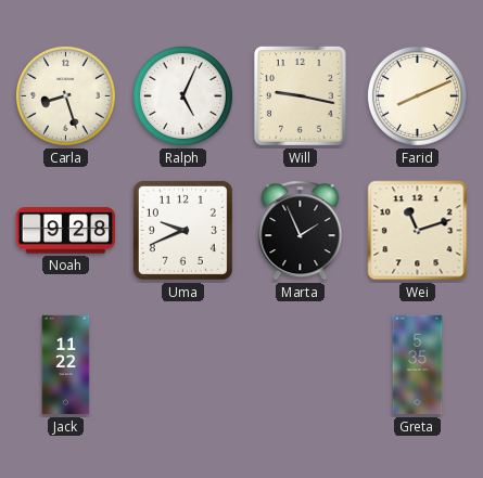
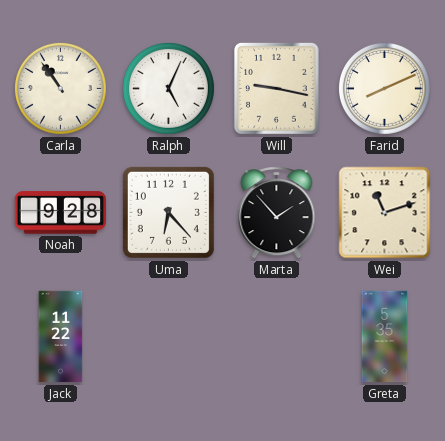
Carla: 8:27 -> 10:54 (60, 88)
Uma: 9:41 -> 6:23 (168, 212)
Marta: 1:56 -> 1:53 (277, 213)
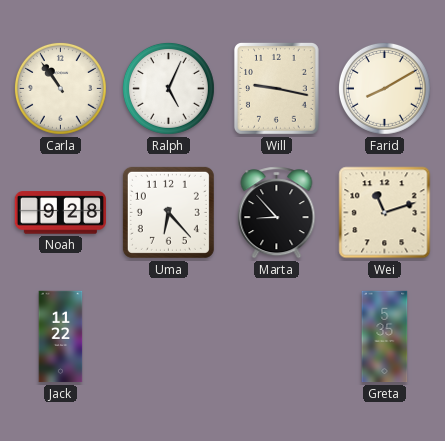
Farid: 8:11 -> 8:10 (384, 88)
Marta: 1:53 -> 8:53 (277, 213)
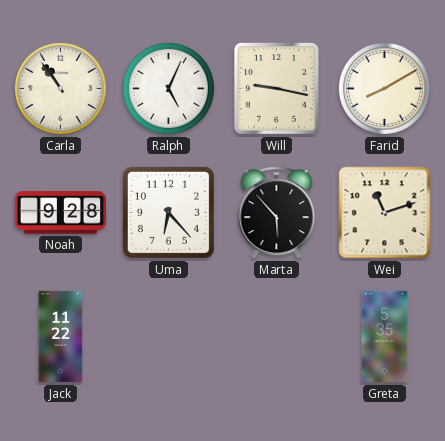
Marta: 8:53 -> 5:53 (277, 213)
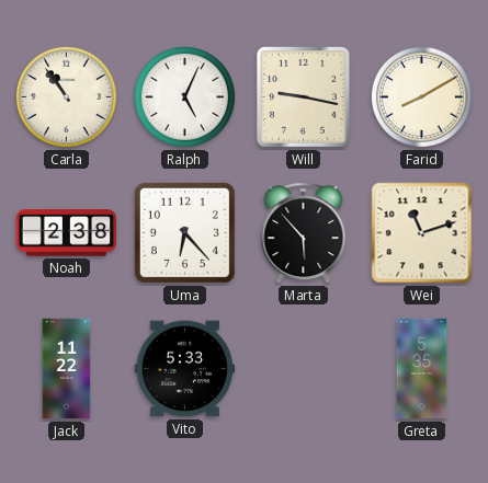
Noah: 9:28 -> 2:38 (66, 233)
Vito: none -> 5:33 (184, 369)
